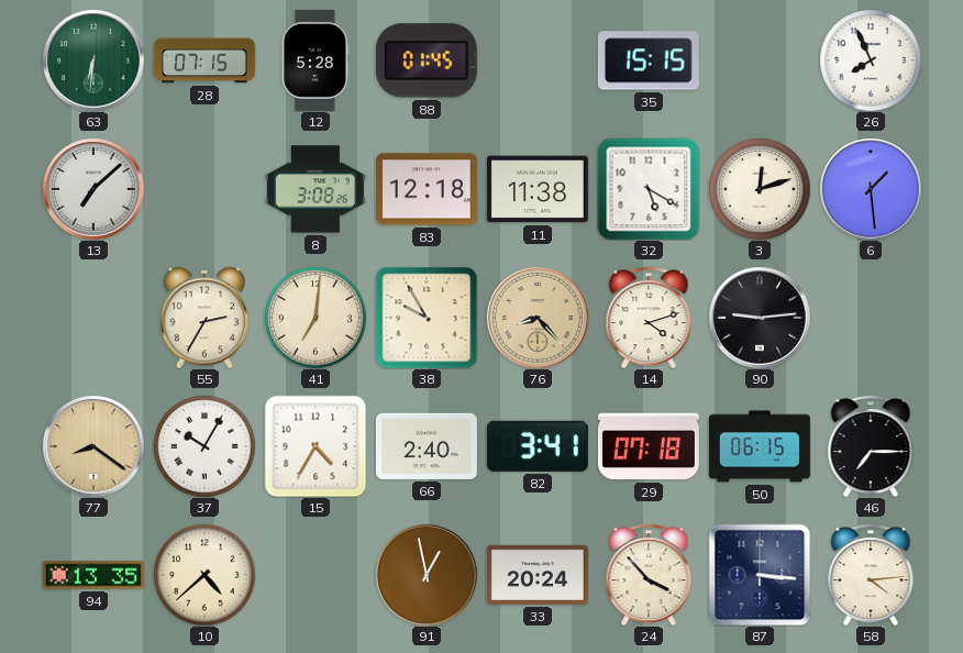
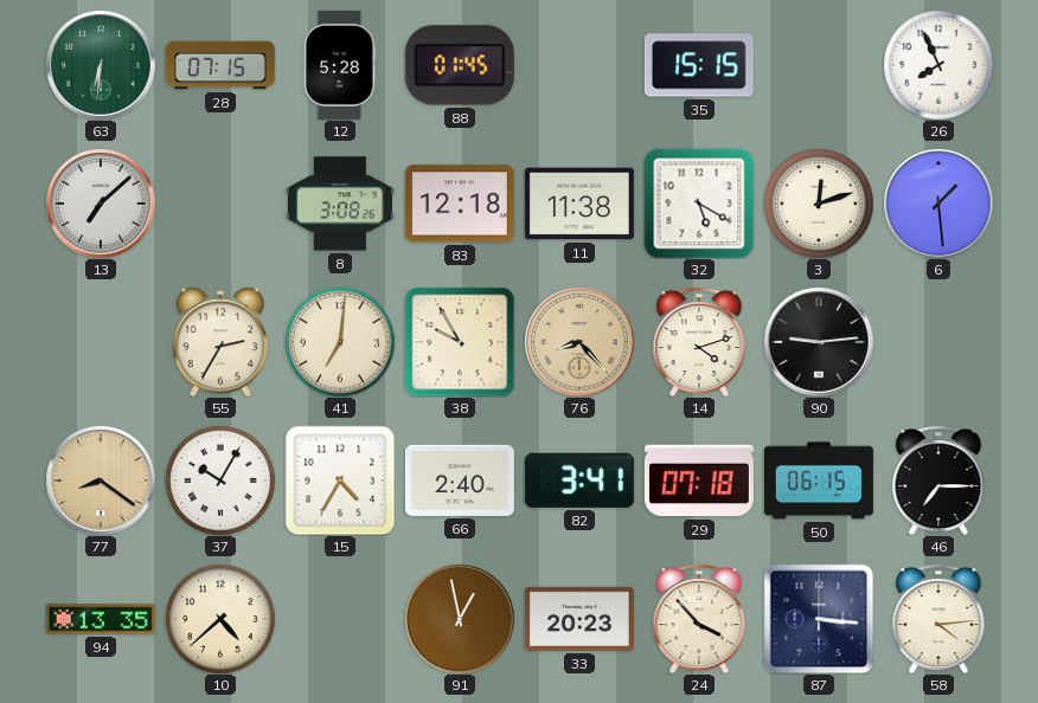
33: 20:24 -> 20:23 (579, 619)
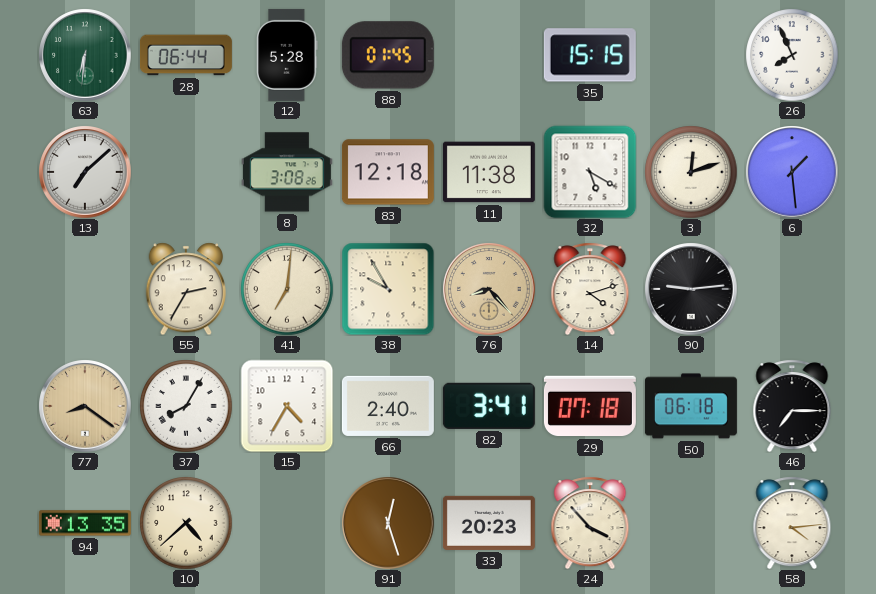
28: 07:15 -> 06:44 (186, 55)
37: 10:05 -> 8:05 (186, 406)
50: 06:15 -> 06:18 (691, 406)
91: 12:58 -> 12:27 (388, 523)
87: 3:16 -> none (819, 619)
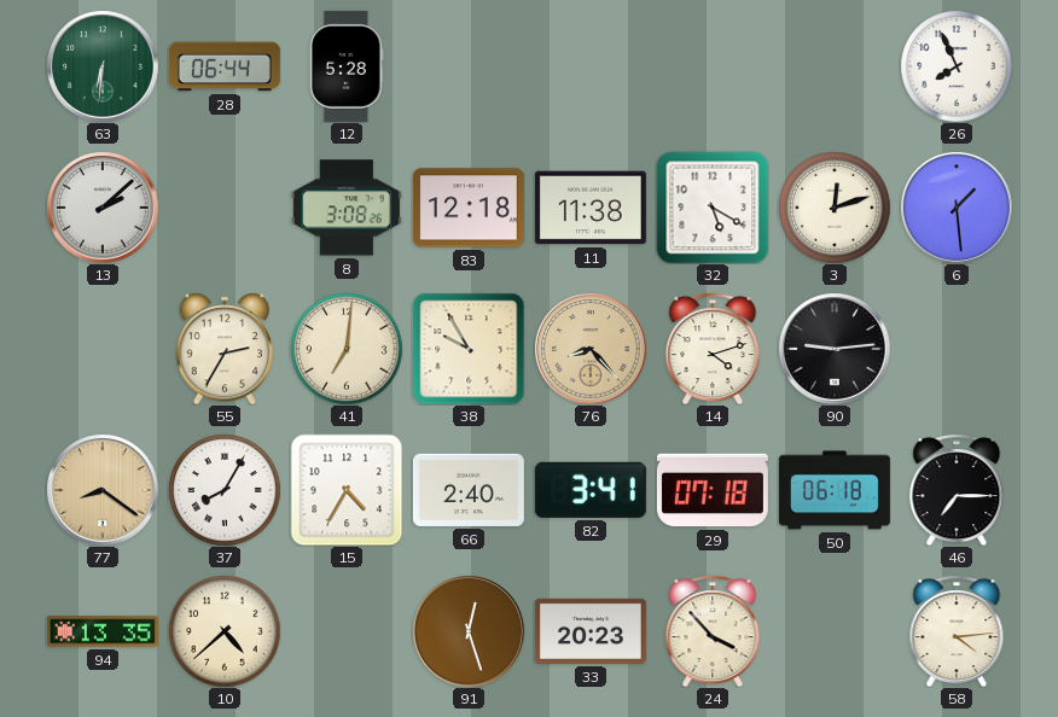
88: 01:45 -> none (388, 55)
35: 15:15 -> none (590, 55)
13: 7:08 -> 2:08 (103, 208)
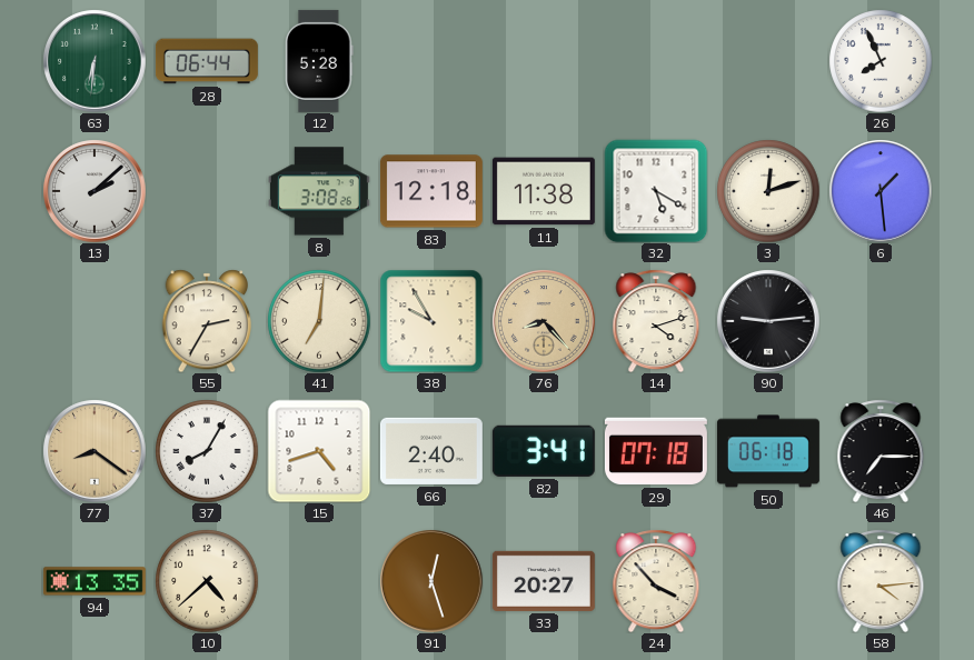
15: 4:35 -> 4:42 (319, 451)
33: 20:23 -> 20:27 (544, 581)
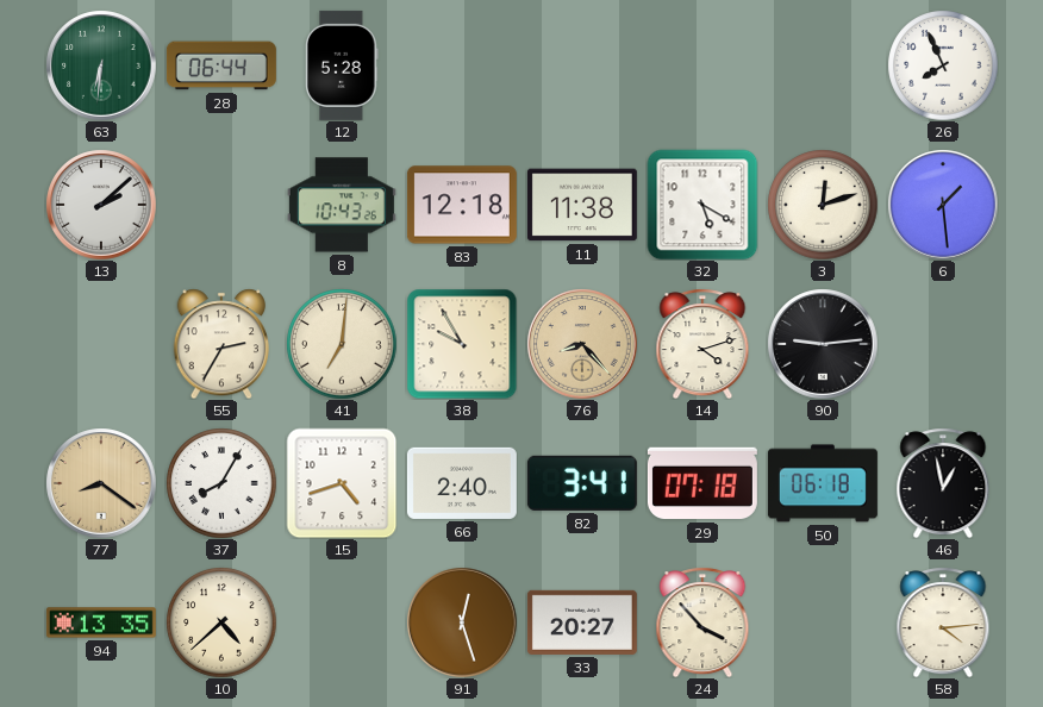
8: 3:08 -> 10:43 (342, 205)
46: 7:15 -> 12:58 (943, 483)
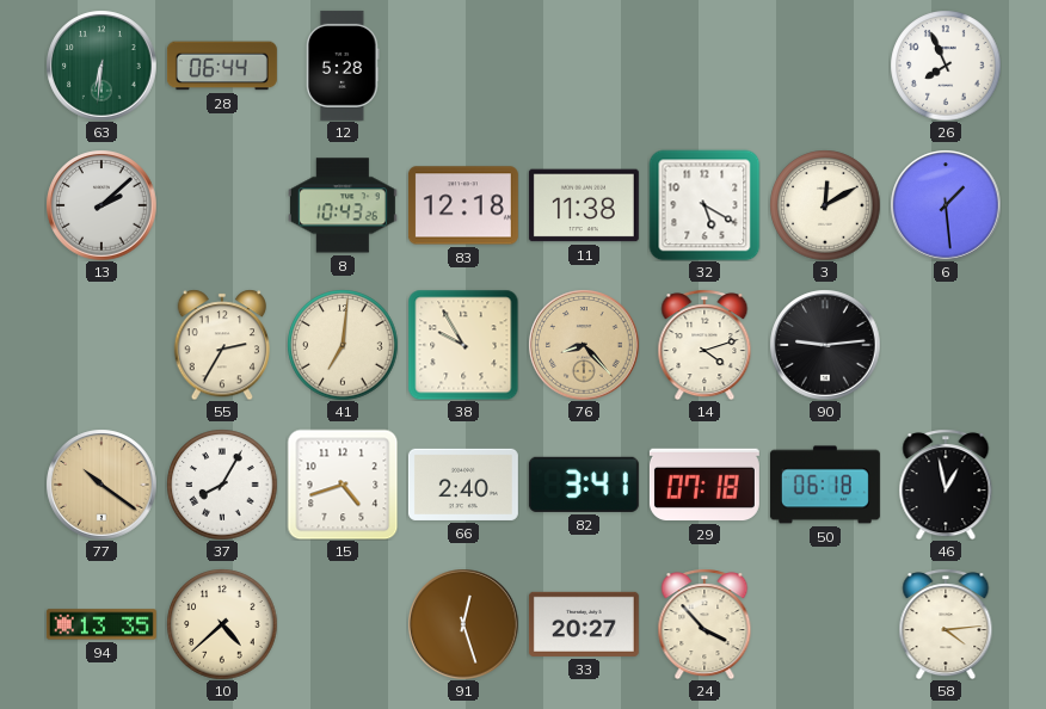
3: 12:12 -> 12:10 (825, 205)
77: 8:21 -> 10:21 (101, 485)
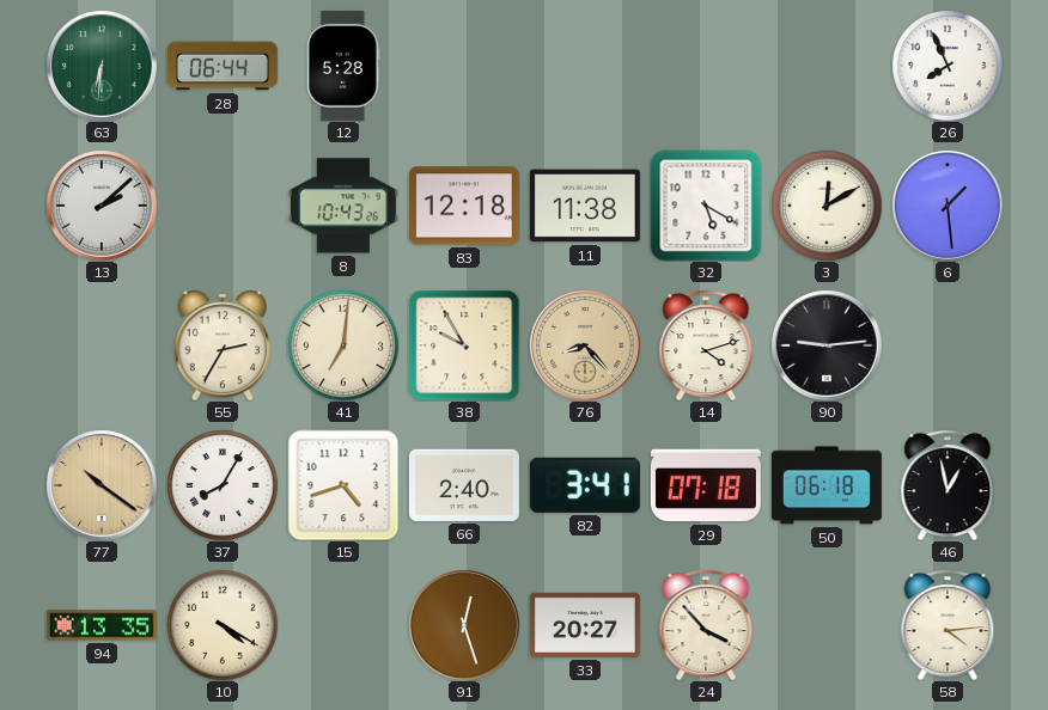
10: 4:38 -> 4:20 (223, 625)
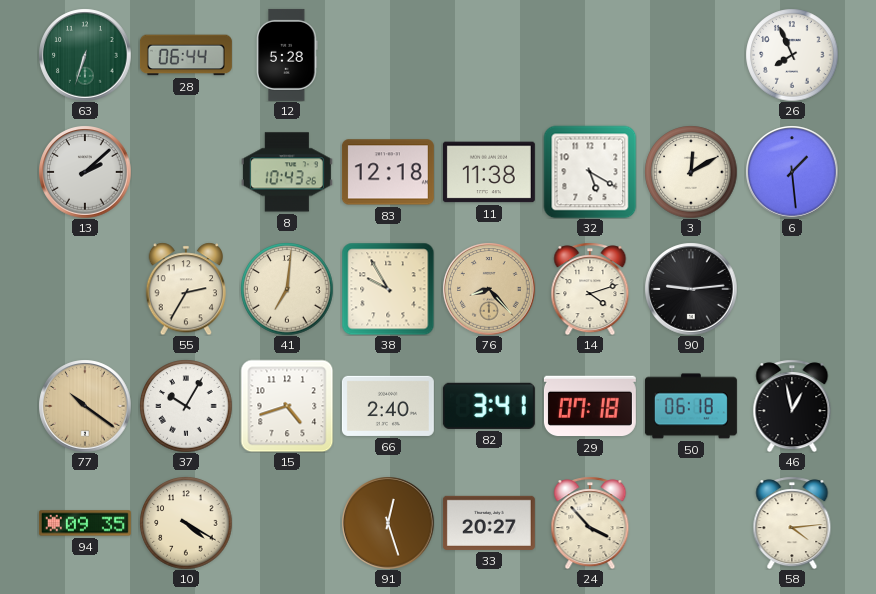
63: 6:31 -> 6:33 (85, 55)
37: 8:05 -> 10:05 (186, 406)
94: 13:35 -> 09:35 (85, 523)
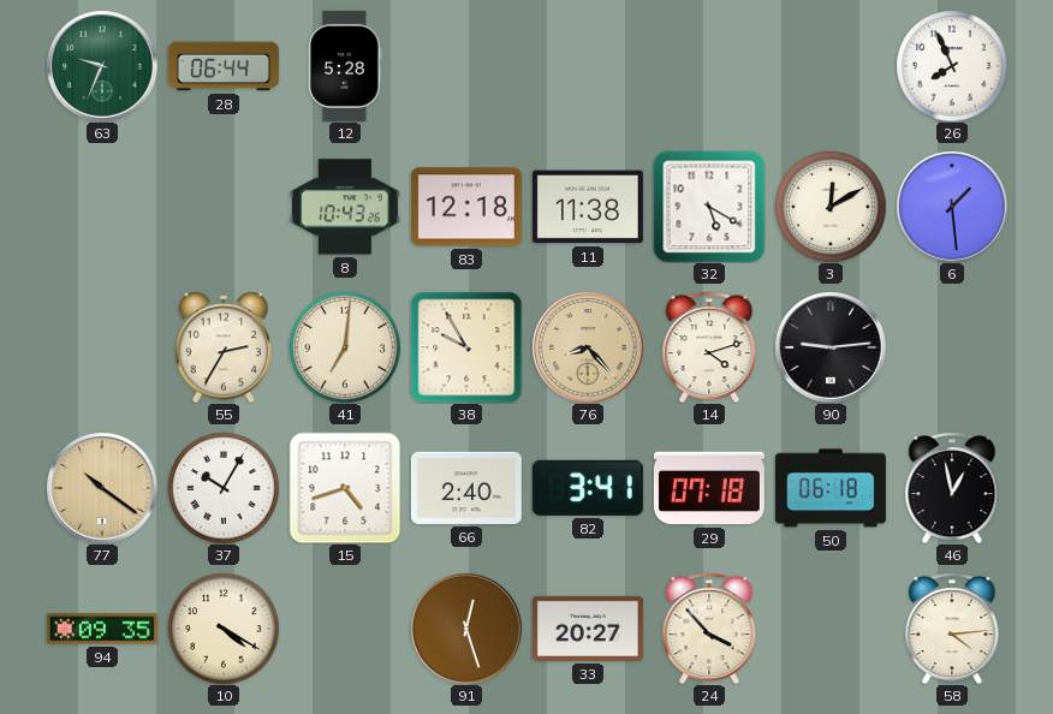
63: 6:33 -> 9:34 (102, 66)
13: 2:08 -> none (85, 172)
